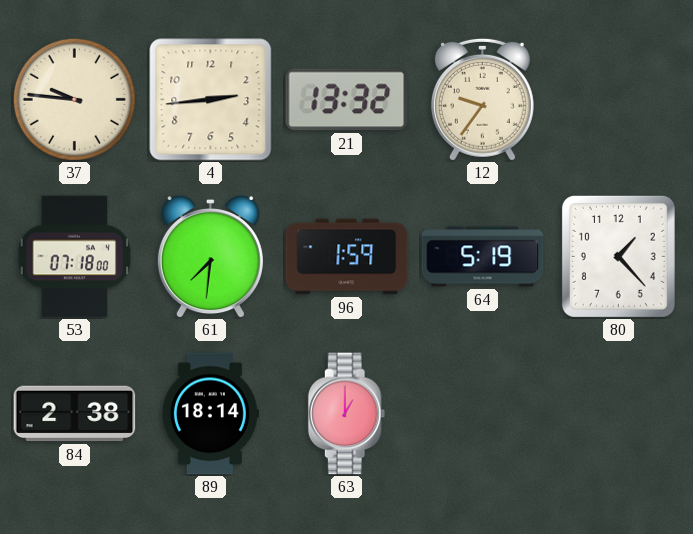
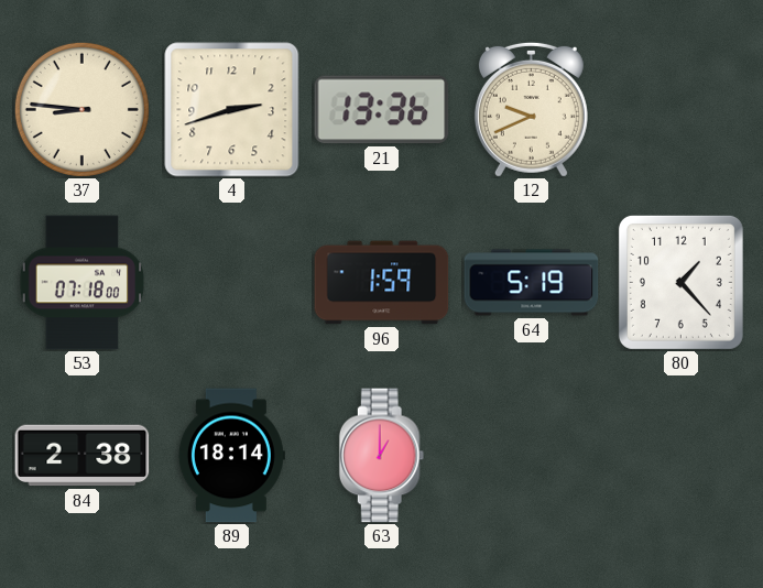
37: 9:46 -> 8:46 (81, 109)
4: 2:44 -> 2:42 (232, 110)
21: 13:32 -> 13:36 (382, 110)
12: 9:36 -> 9:41 (531, 109)
61: 7:31 -> none (210, 256)
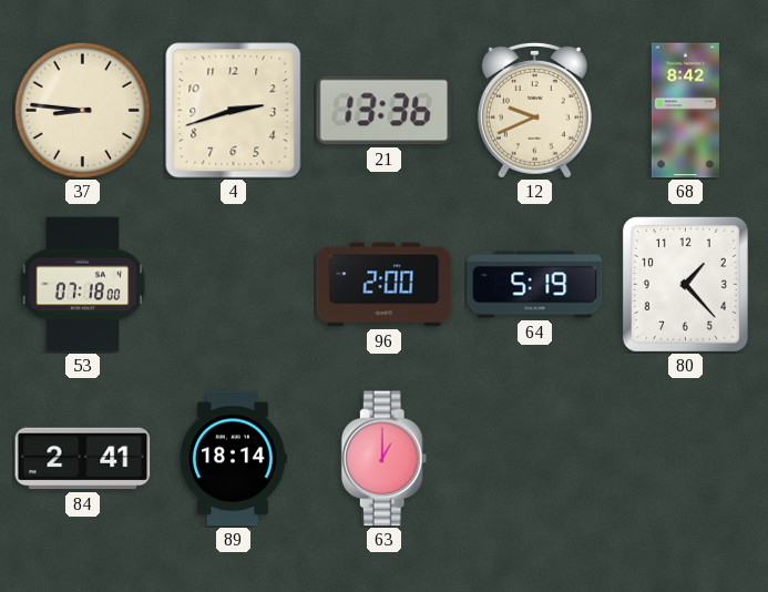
68: none -> 8:42 (685, 111)
96: 1:59 -> 2:00 (385, 285)
84: 2:38 -> 2:41 (83, 459)
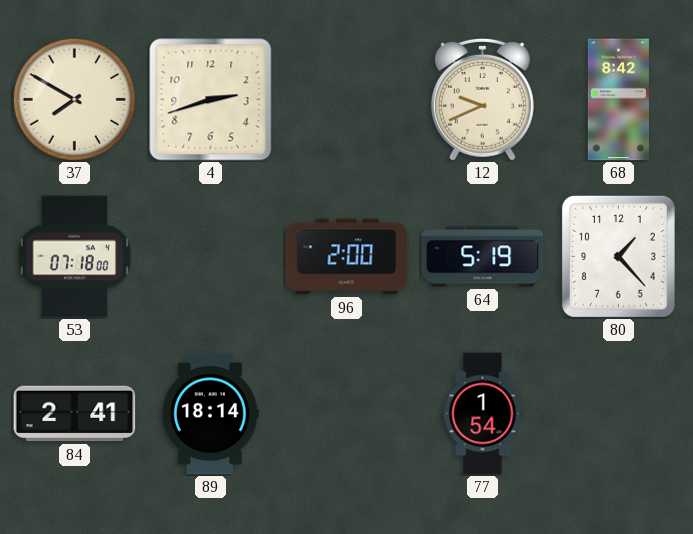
37: 8:46 -> 7:50 (74, 99)
21: 13:36 -> none (385, 111)
63: 1:00 -> none (385, 459)
77: none -> 1:54 (483, 414)
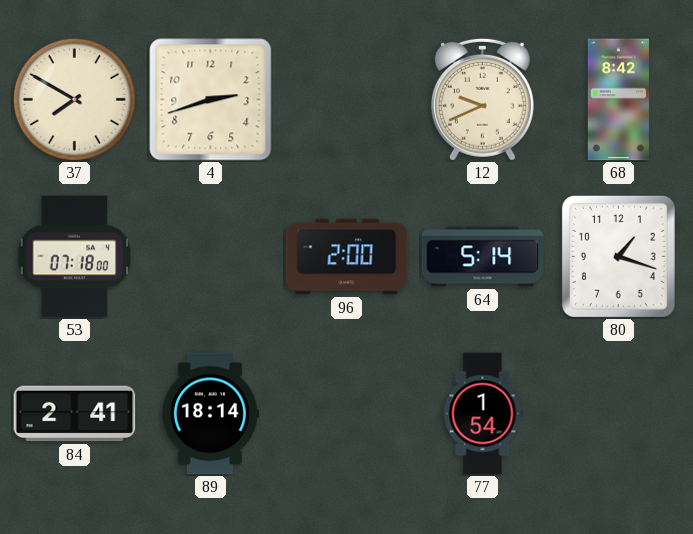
64: 5:19 -> 5:14 (483, 257)
80: 1:23 -> 1:18 (618, 256)
